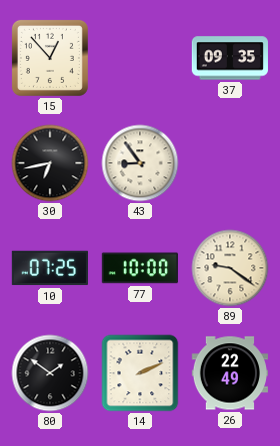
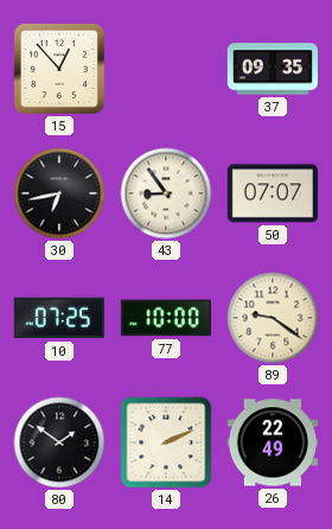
50: none -> 07:07 (272, 193)
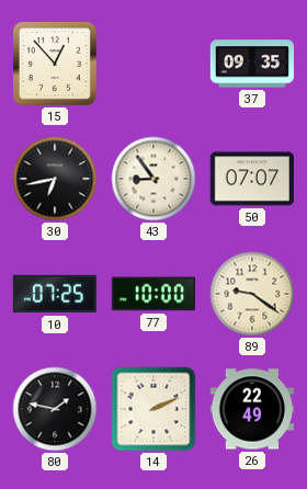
80: 1:51 -> 1:47 (55, 409)
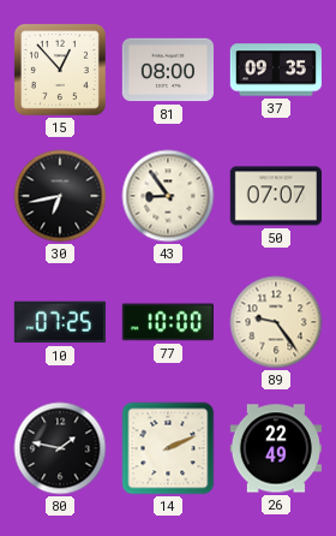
81: none -> 08:00 (167, 70)
89: 9:21 -> 9:24 (276, 322)
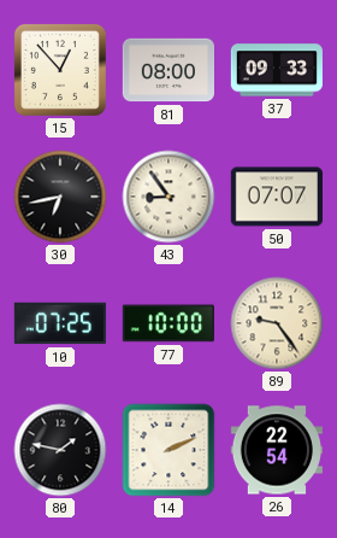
37: 09:35 -> 09:33 (276, 70)
26: 22:49 -> 22:54 (276, 450)
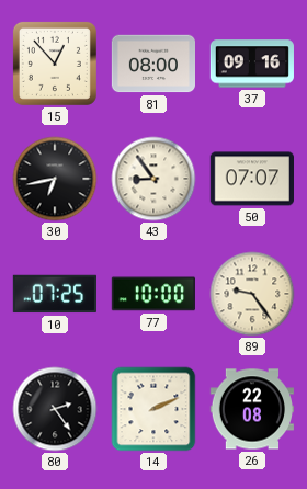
37: 09:33 -> 09:16 (251, 64)
80: 1:47 -> 2:24 (55, 409)
26: 22:54 -> 22:08 (251, 409)
